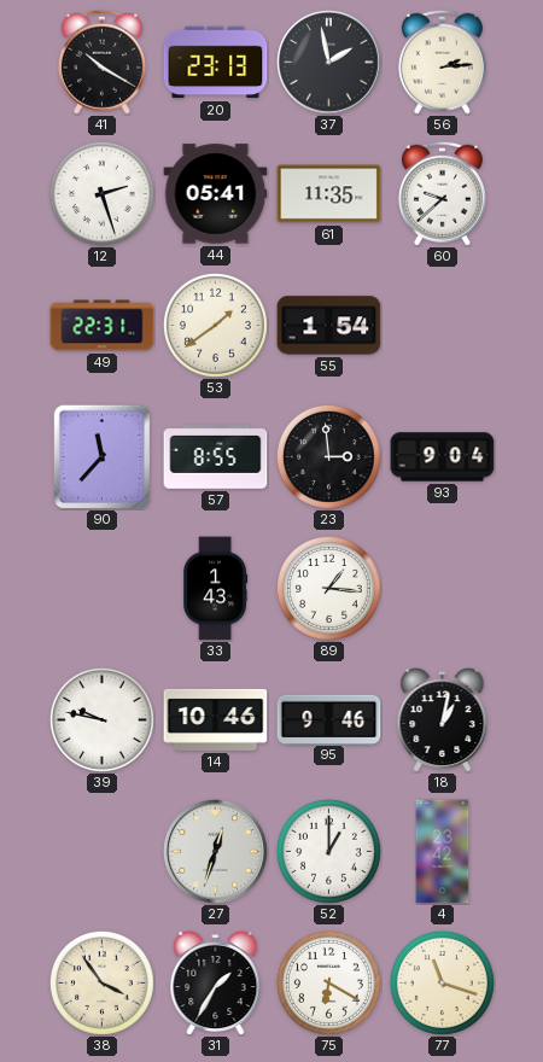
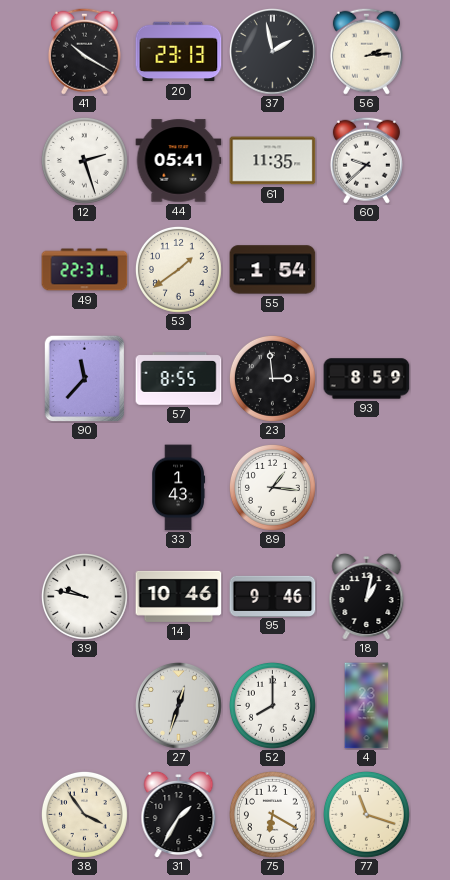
93: 9:04 -> 8:59 (367, 379)
52: 1:00 -> 8:00 (272, 705)
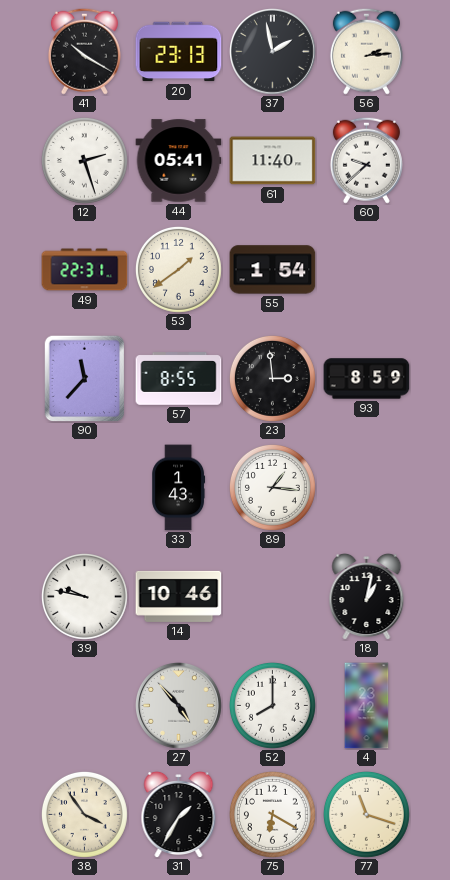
61: 11:35 -> 11:40 (273, 161)
95: 9:46 -> none (273, 596)
27: 12:33 -> 4:53 (179, 706)
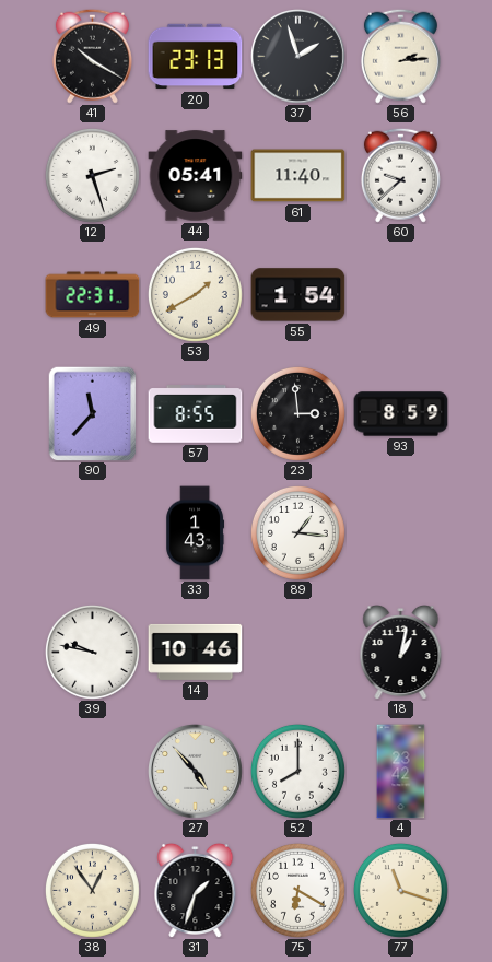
37: 1:58 -> 1:57 (298, 57)
53: 1:39 -> 1:40 (195, 294)
38: 3:54 -> 12:54 (92, 890)
31: 1:35 -> 1:33 (196, 890)
